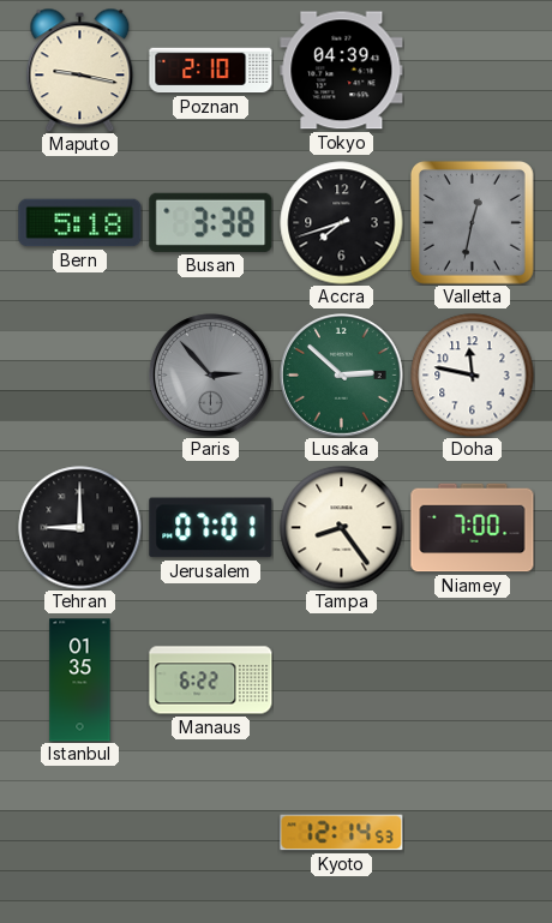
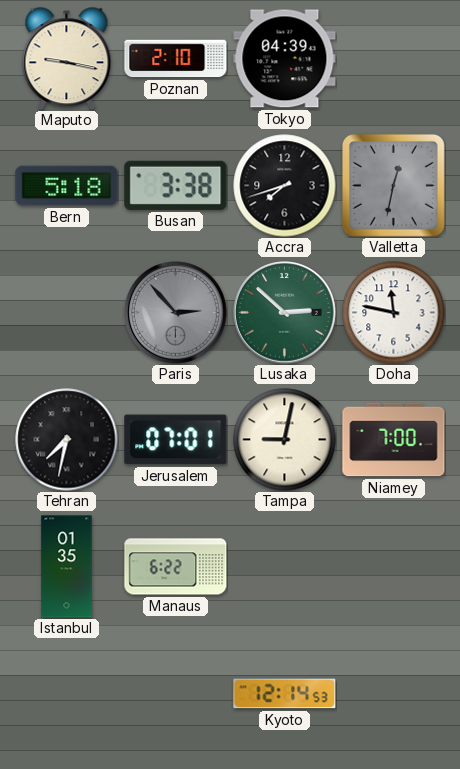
Tehran: 9:00 -> 7:32 (67, 440)
Tampa: 8:24 -> 9:02 (285, 440)
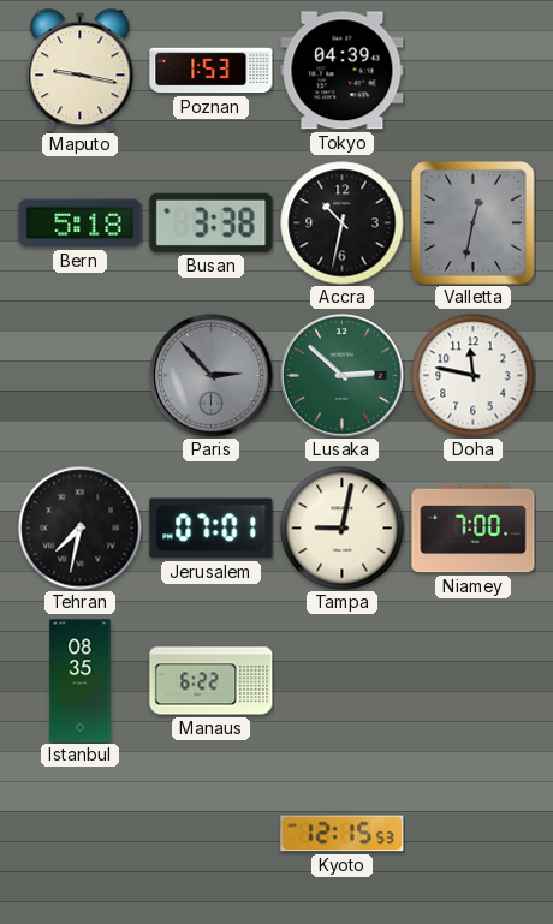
Poznan: 2:10 -> 1:53 (212, 71)
Accra: 7:42 -> 10:32 (343, 223)
Istanbul: 01:35 -> 08:35 (81, 681)
Kyoto: 12:14 -> 12:15 (343, 834)
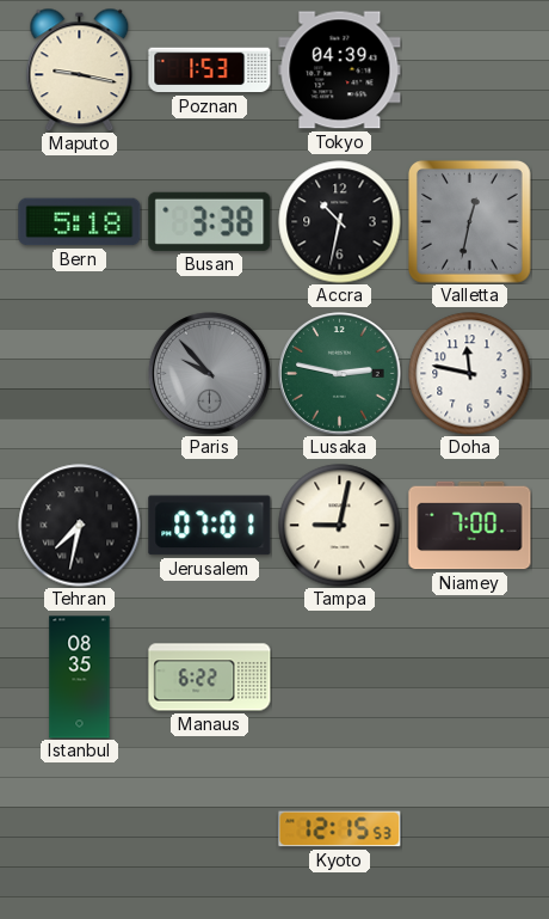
Paris: 2:53 -> 9:53 (210, 374)
Lusaka: 2:52 -> 2:47 (340, 374)
